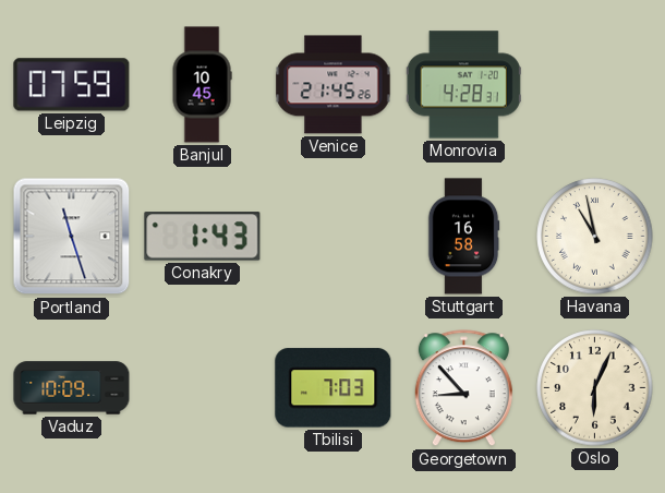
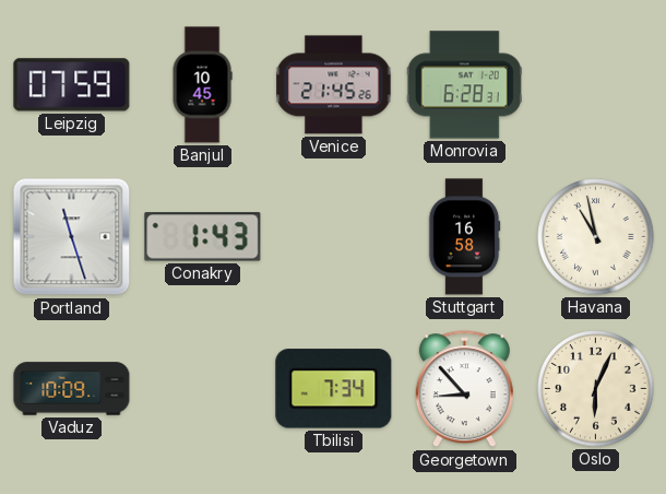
Monrovia: 4:28 -> 6:28 (464, 85)
Tbilisi: 7:03 -> 7:34 (334, 389)
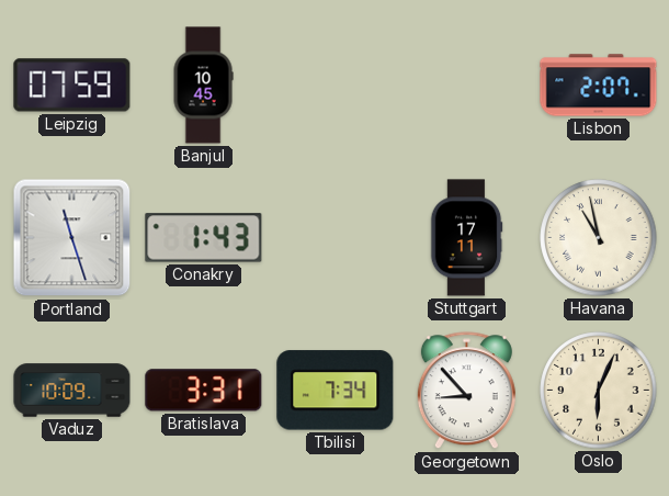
Venice: 21:45 -> none (334, 85)
Monrovia: 6:28 -> none (464, 85)
Lisbon: none -> 2:07 (599, 86)
Stuttgart: 16:58 -> 17:11 (466, 238)
Bratislava: none -> 3:31 (204, 391)
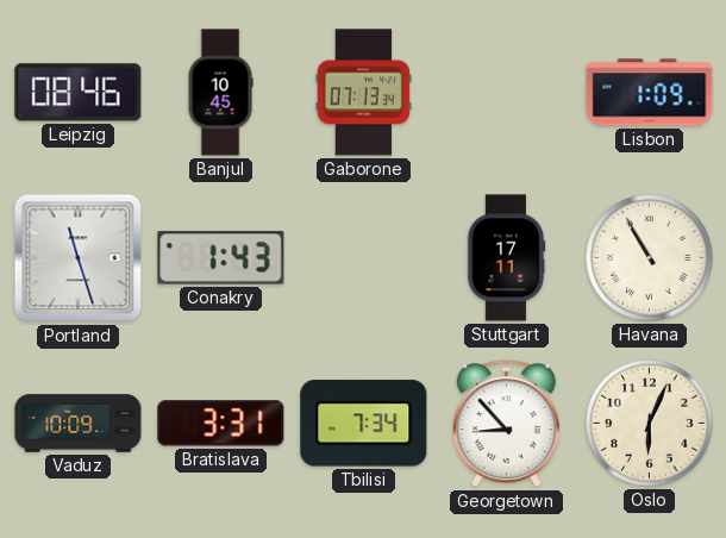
Leipzig: 07:59 -> 08:46 (79, 93)
Gaborone: none -> 07:13 (364, 93)
Lisbon: 2:07 -> 1:09 (650, 93)
Havana: 10:58 -> 10:55 (650, 258)
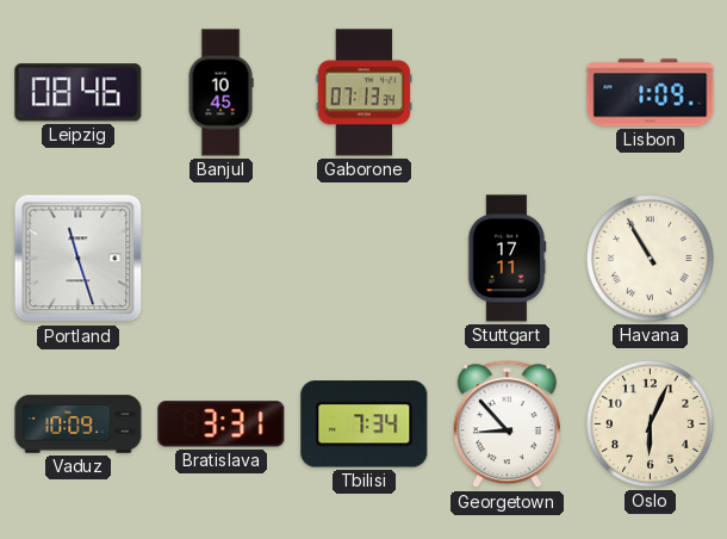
Conakry: 1:43 -> none (221, 258)
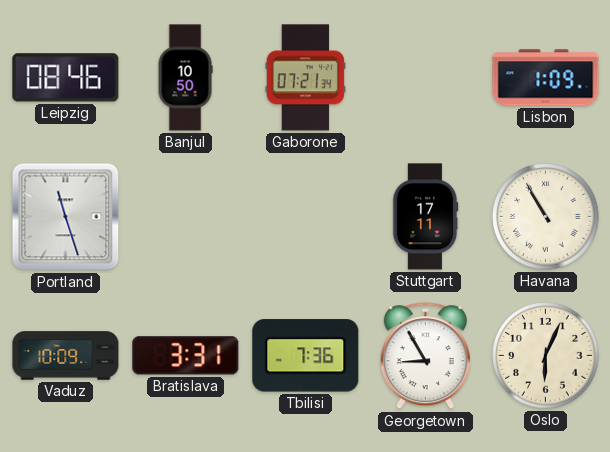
Banjul: 10:45 -> 10:50 (185, 78)
Gaborone: 07:13 -> 07:21 (306, 78)
Tbilisi: 7:34 -> 7:36 (306, 356)
Georgetown: 8:53 -> 8:55 (425, 356)
